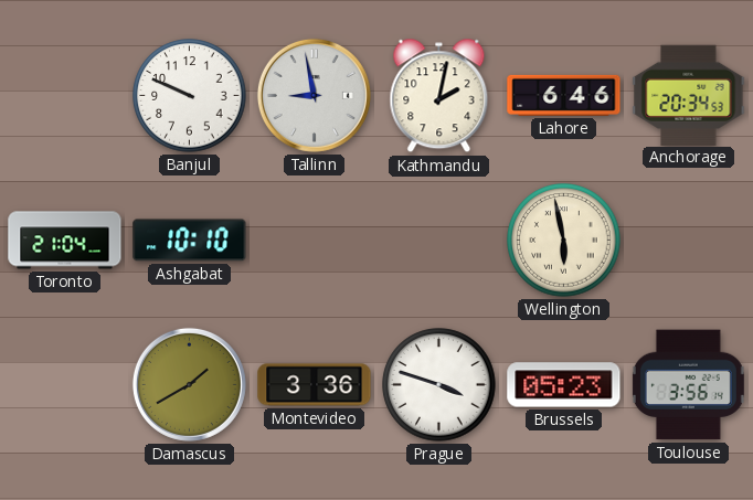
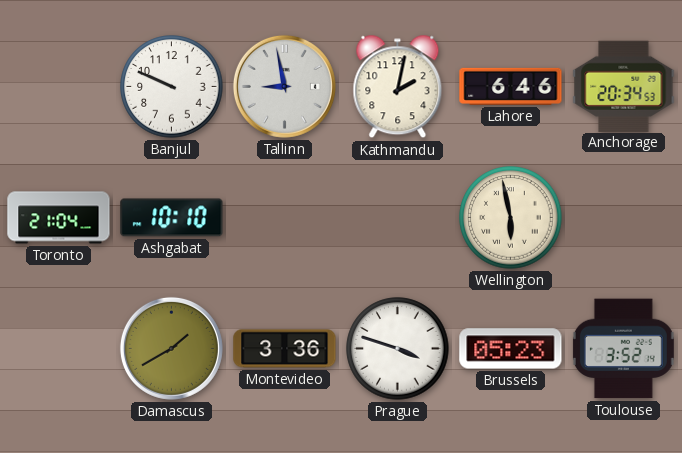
Toulouse: 3:56 -> 3:52 (623, 349)
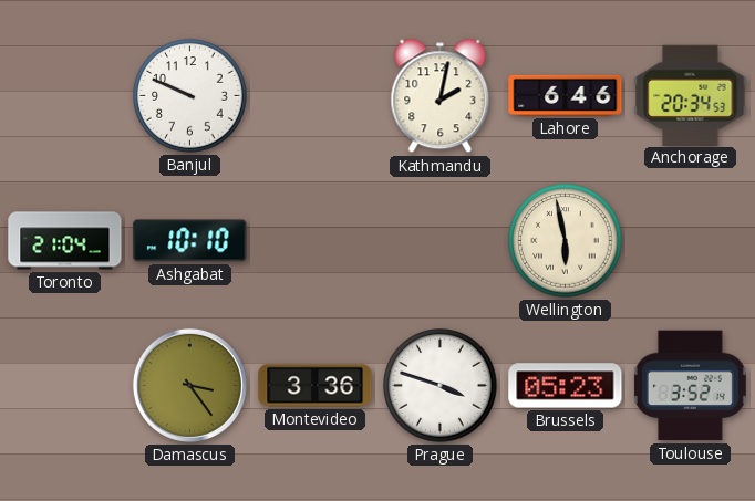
Tallinn: 8:58 -> none (284, 86)
Damascus: 1:40 -> 3:24 (189, 385)
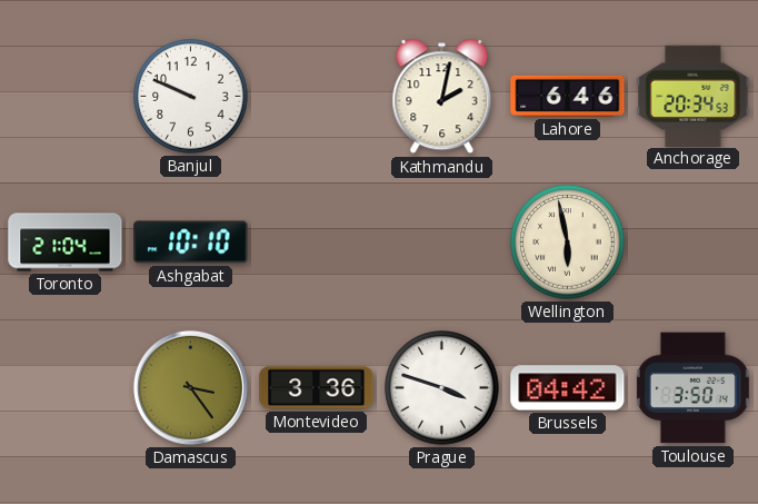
Brussels: 05:23 -> 04:42 (568, 388)
Toulouse: 3:52 -> 3:50 (692, 388)
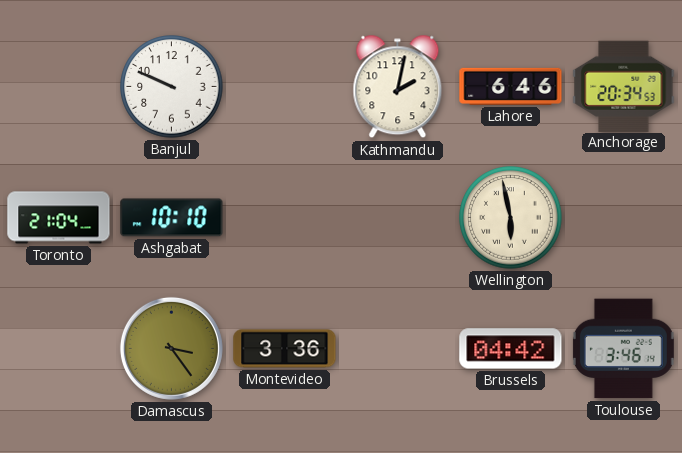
Prague: 3:48 -> none (442, 388)
Toulouse: 3:50 -> 3:46 (623, 349)
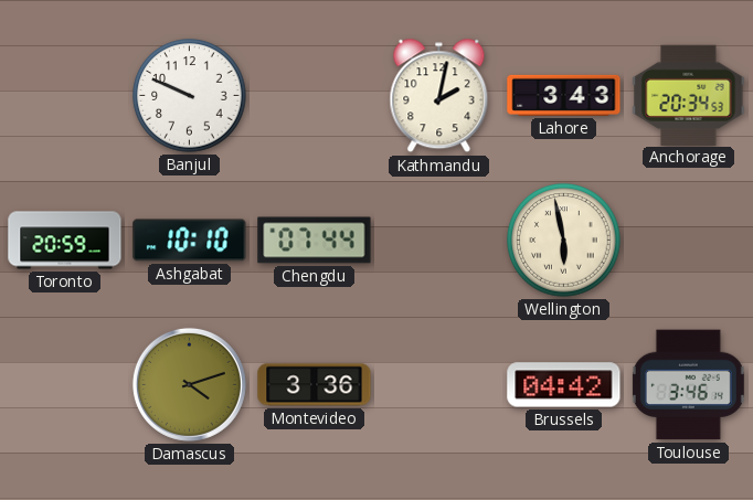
Lahore: 6:46 -> 3:43 (564, 95)
Toronto: 21:04 -> 20:59 (65, 241)
Chengdu: none -> 07:44 (315, 241)
Damascus: 3:24 -> 4:12 (189, 384)
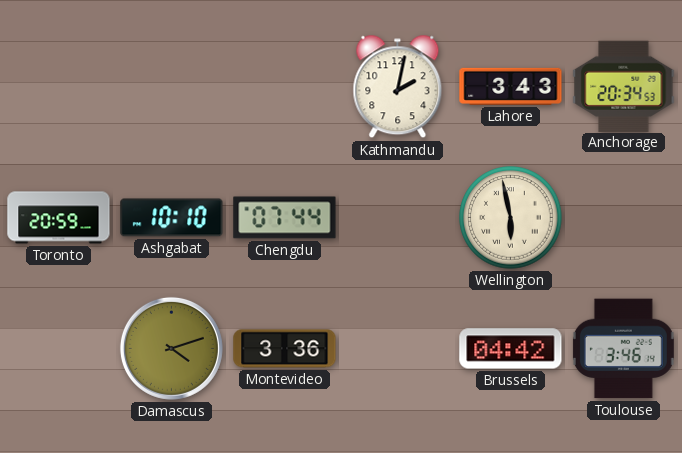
Banjul: 9:49 -> none (190, 96)
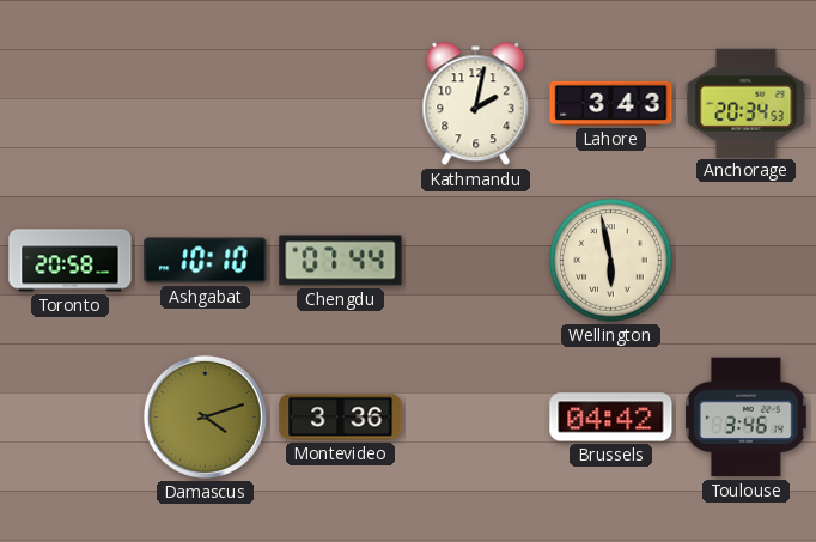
Toronto: 20:59 -> 20:58 (71, 261)
